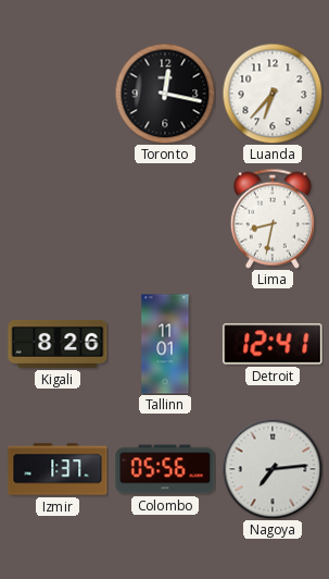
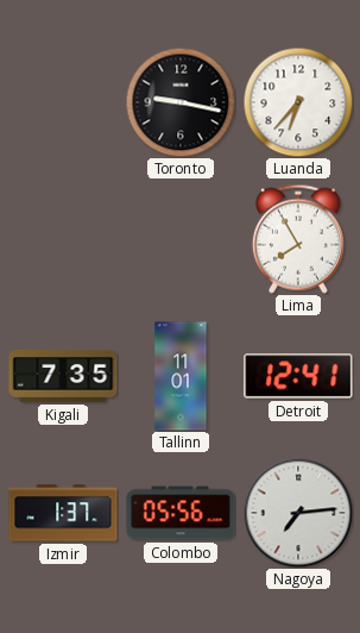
Toronto: 12:17 -> 9:17 (181, 102)
Lima: 8:32 -> 7:55 (298, 239)
Kigali: 8:26 -> 7:35 (63, 376)
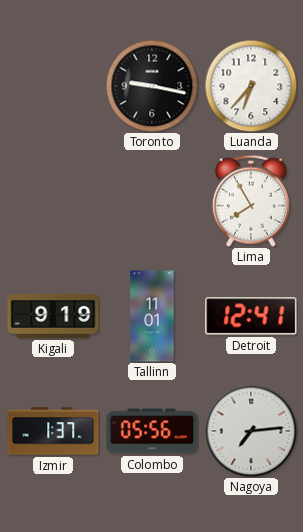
Kigali: 7:35 -> 9:19 (53, 316)
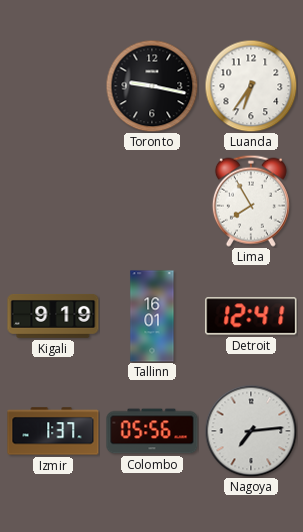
Luanda: 6:37 -> 6:36 (251, 86)
Tallinn: 11:01 -> 16:01 (152, 316)
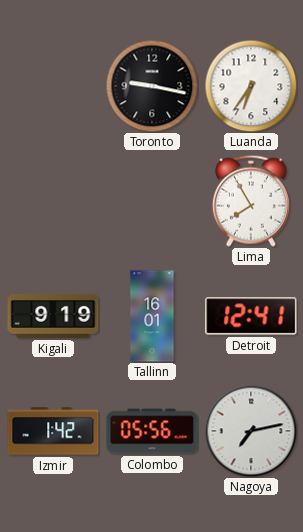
Izmir: 1:37 -> 1:42 (53, 431)
Nagoya: 7:14 -> 7:13 (251, 431)
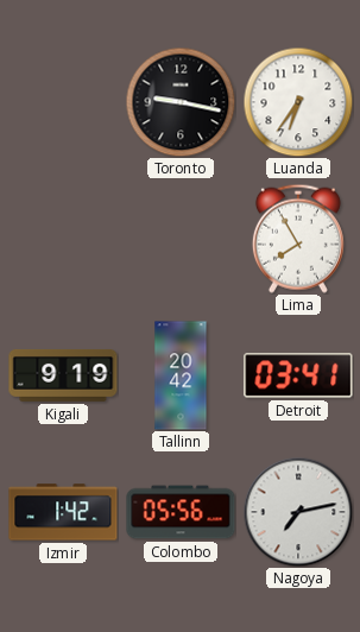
Tallinn: 16:01 -> 20:42 (181, 375)
Detroit: 12:41 -> 03:41 (298, 375)
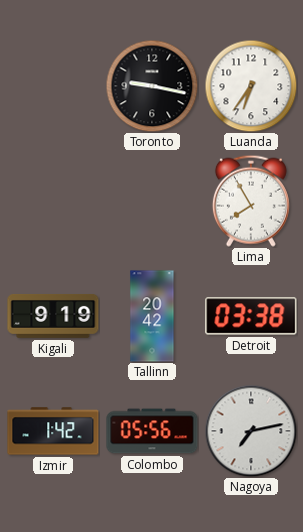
Detroit: 03:41 -> 03:38 (251, 316)
